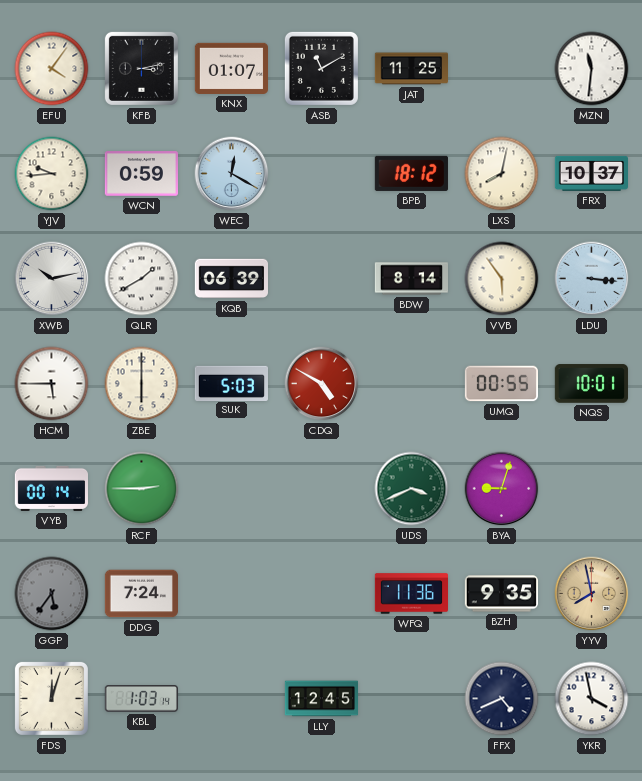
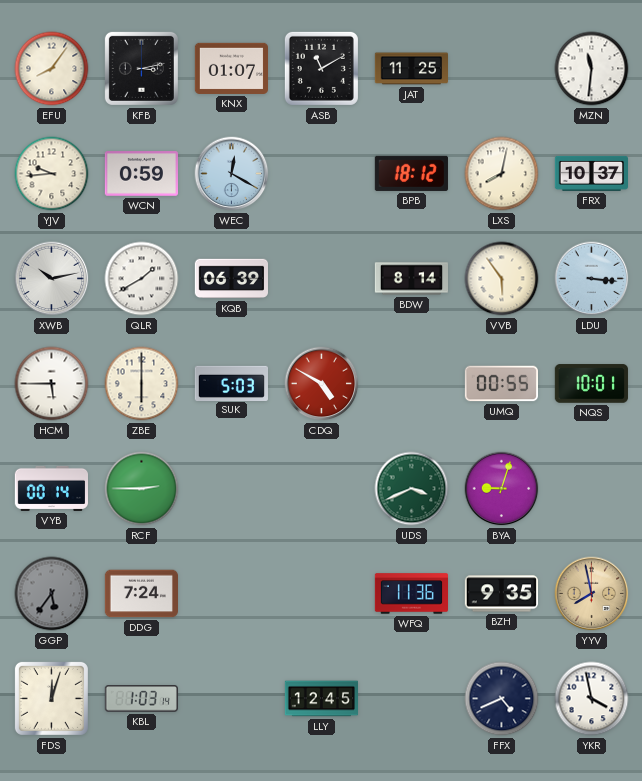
EFU: 4:06 -> 8:06 (52, 69)
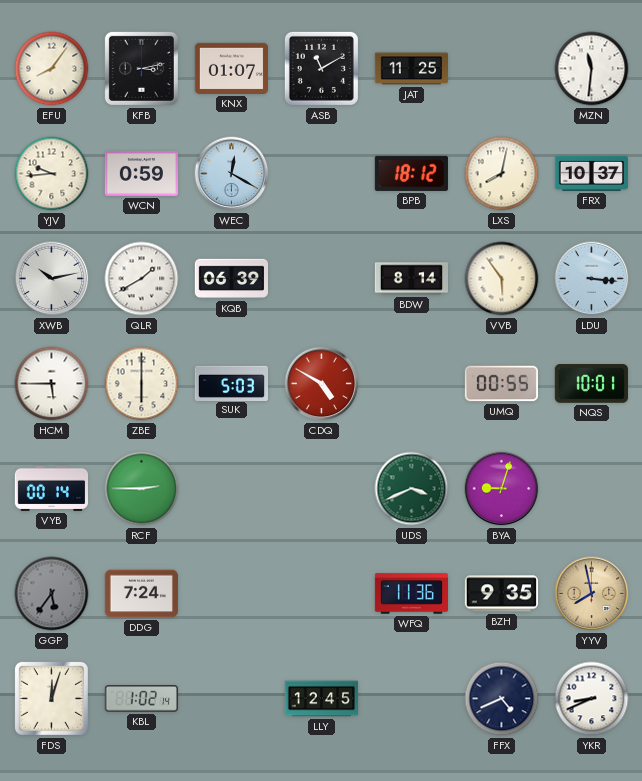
KBL: 1:03 -> 1:02 (141, 699)
YKR: 3:58 -> 8:41 (592, 699)
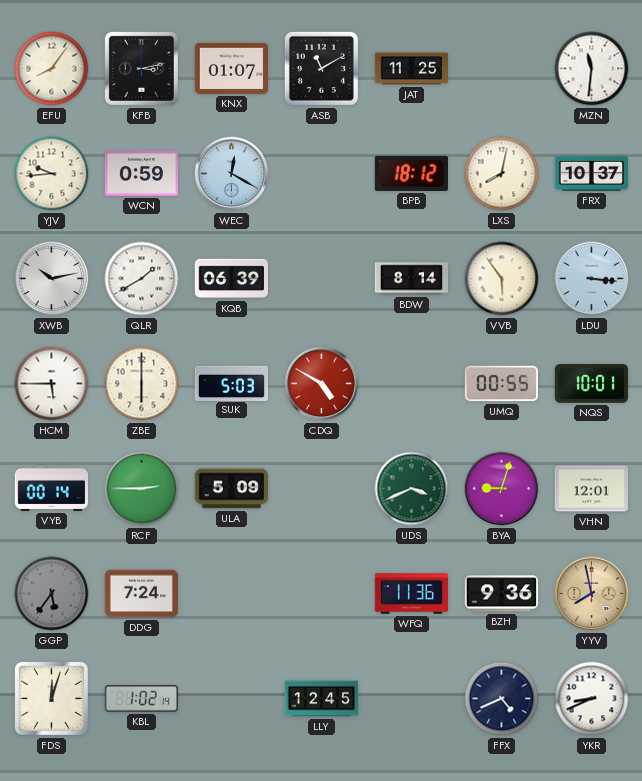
ULA: none -> 5:09 (231, 489)
VHN: none -> 12:01 (591, 489)
BZH: 9:35 -> 9:36 (501, 594)
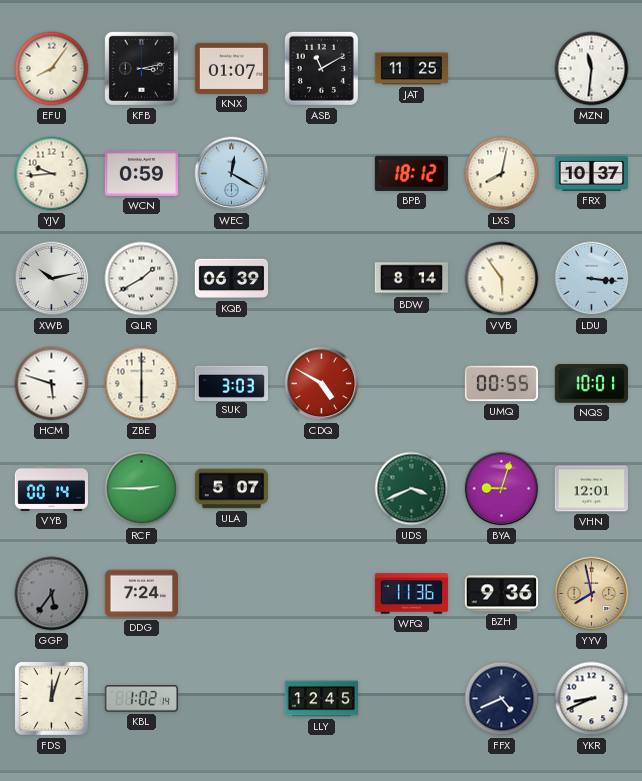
HCM: 5:45 -> 5:48 (52, 384)
SUK: 5:03 -> 3:03 (231, 383)
ULA: 5:09 -> 5:07 (231, 489)
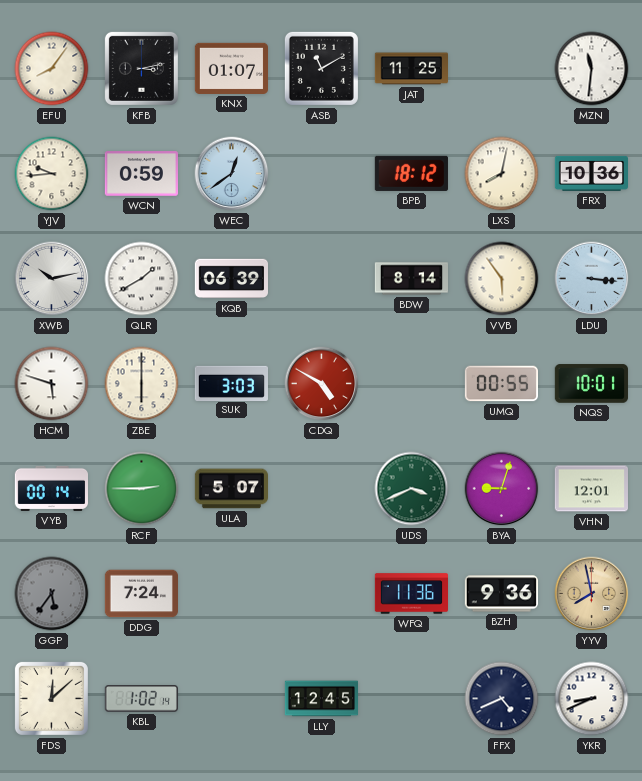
WEC: 12:20 -> 12:39 (232, 174)
FRX: 10:37 -> 10:36 (591, 173)
FDS: 12:03 -> 12:08 (51, 698)
